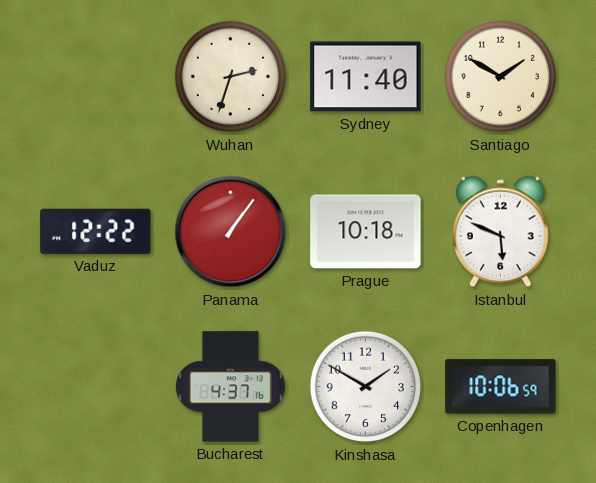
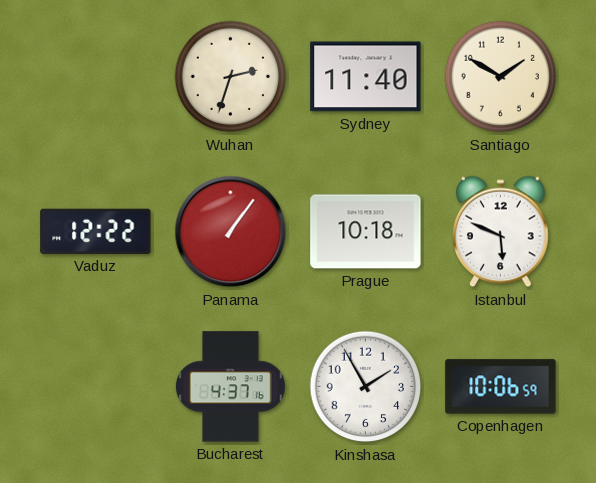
Kinshasa: 1:50 -> 1:55 (366, 387)
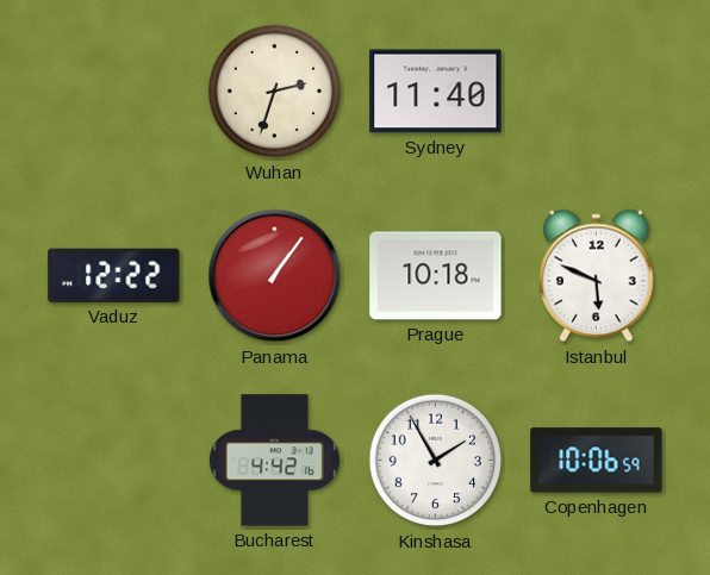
Santiago: 1:50 -> none (501, 77)
Bucharest: 4:37 -> 4:42 (274, 461)
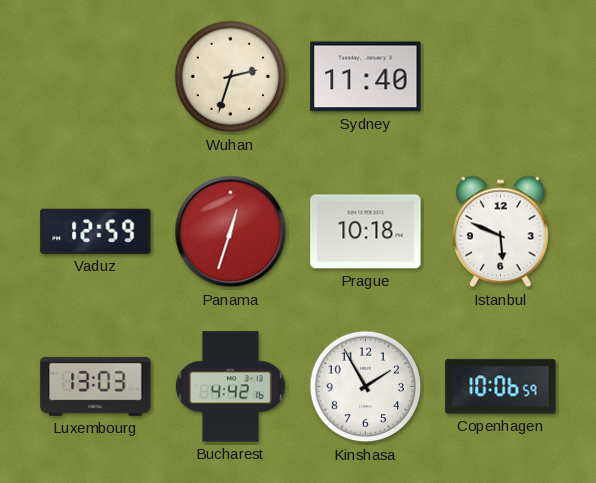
Vaduz: 12:22 -> 12:59 (96, 231)
Panama: 1:06 -> 12:33 (231, 232)
Luxembourg: none -> 13:03 (96, 386)
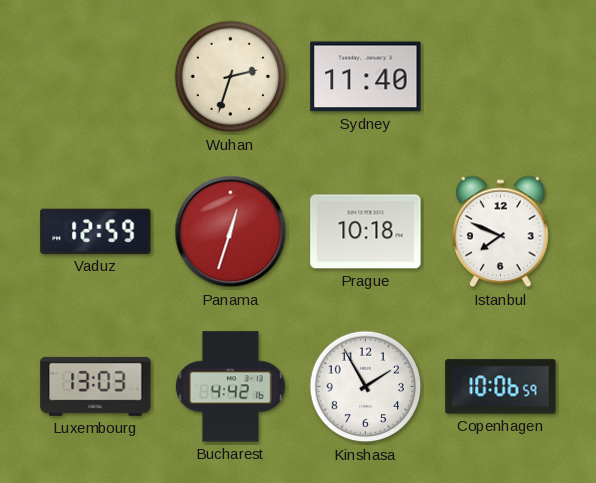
Istanbul: 5:49 -> 7:49 (501, 232)
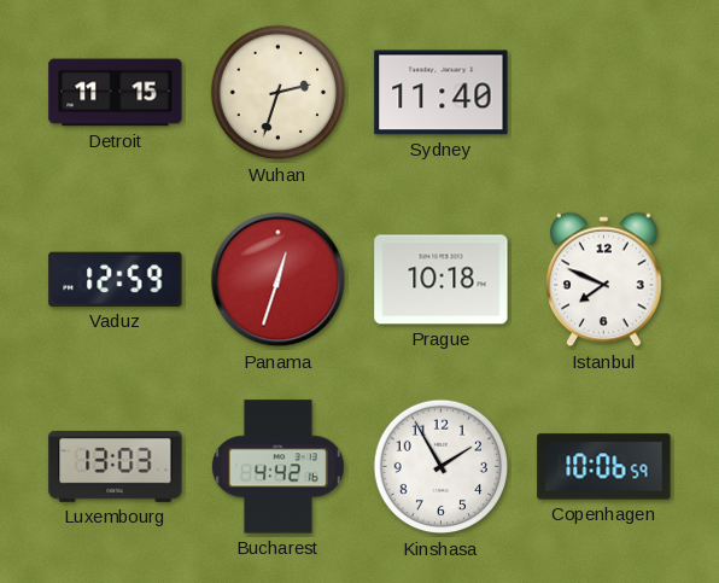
Detroit: none -> 11:15 (116, 93)
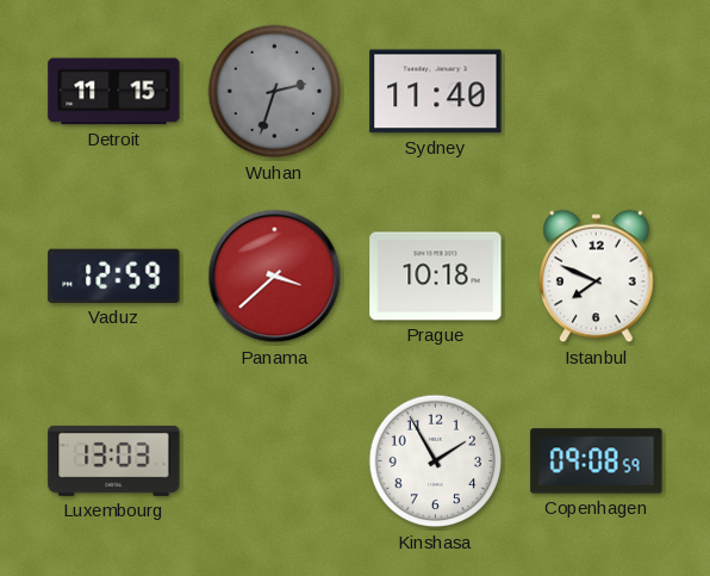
Wuhan dial: cream -> grey (275, 92)
Panama: 12:33 -> 3:38 (275, 277)
Bucharest: 4:42 -> none (277, 467)
Copenhagen: 10:06 -> 09:08 (597, 462)
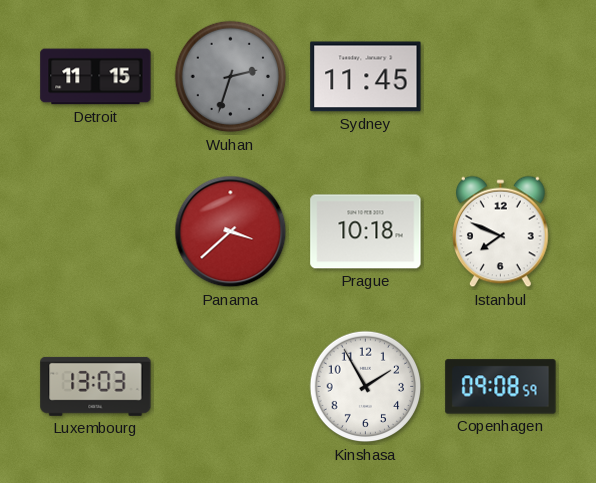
Sydney: 11:40 -> 11:45 (366, 77)
Vaduz: 12:59 -> none (114, 275)
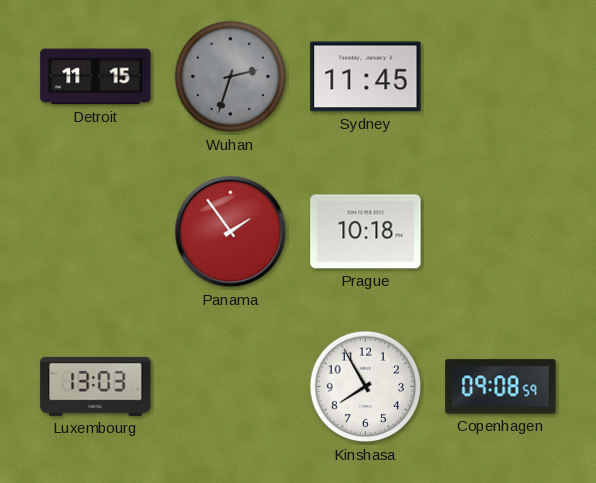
Panama: 3:38 -> 1:54 (231, 232)
Istanbul: 7:49 -> none (501, 232)
Kinshasa: 1:55 -> 7:55 (366, 387)
